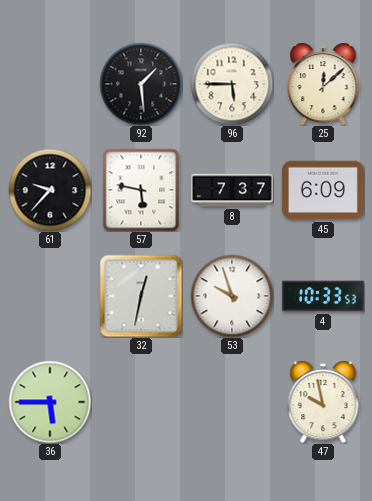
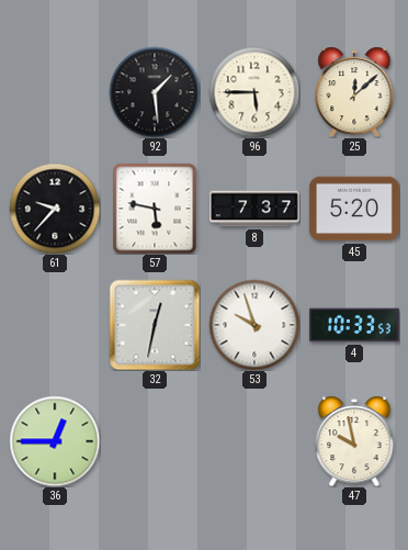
45: 6:09 -> 5:20 (354, 209)
36: 5:45 -> 12:45 (55, 441)
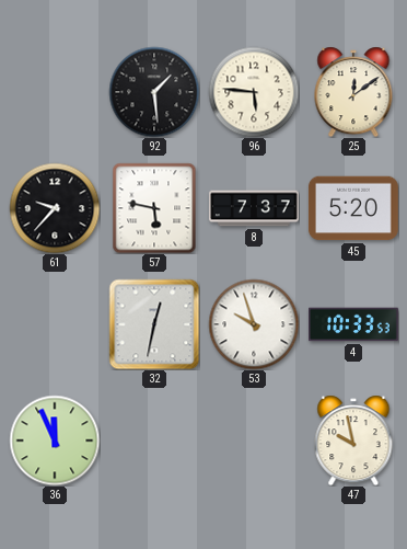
96: 5:45 -> 5:46 (254, 92)
25: 12:08 -> 12:09 (353, 92)
36: 12:45 -> 11:56 (55, 441)
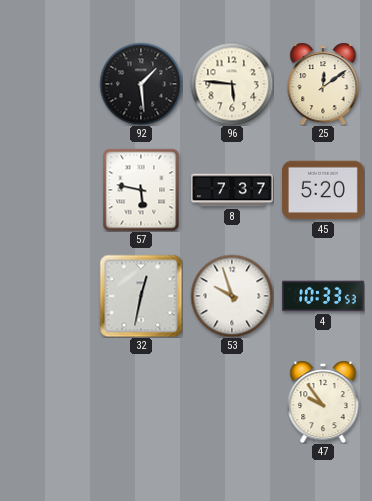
61: 9:37 -> none (55, 208)
36: 11:56 -> none (55, 441)
47: 9:58 -> 9:54 (323, 402)
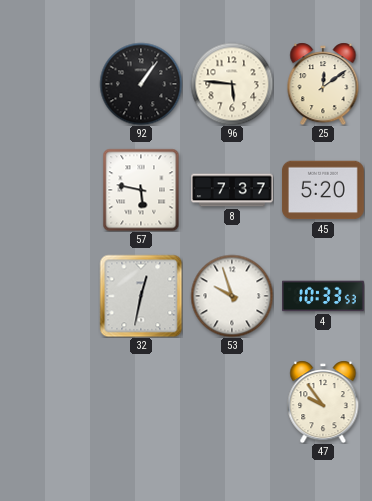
92: 1:29 -> 1:06 (141, 84)
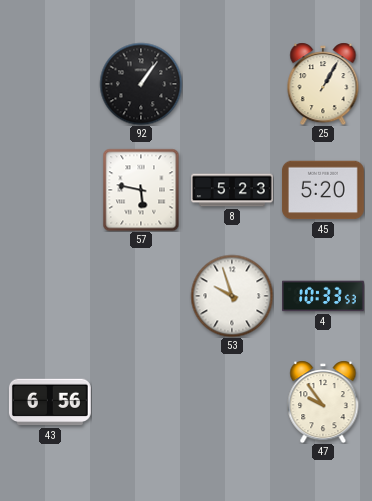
96: 5:46 -> none (232, 84)
25: 12:09 -> 1:05 (323, 84)
8: 7:37 -> 5:23 (233, 190)
32: 12:32 -> none (141, 296)
43: none -> 6:56 (50, 402)
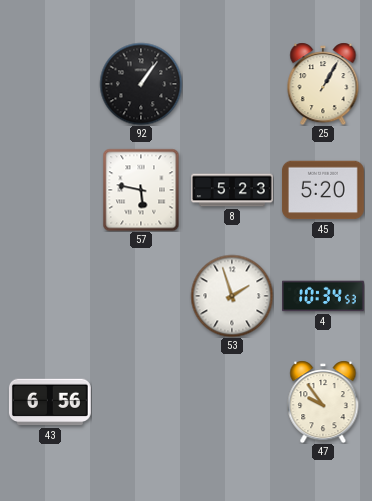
53: 9:57 -> 1:57 (232, 296)
4: 10:33 -> 10:34 (324, 296)
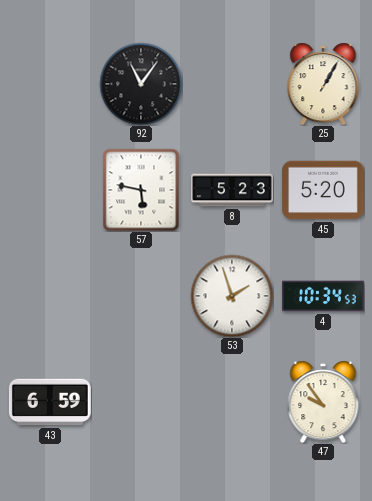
92: 1:06 -> 11:06 (141, 84)
43: 6:56 -> 6:59 (50, 402)
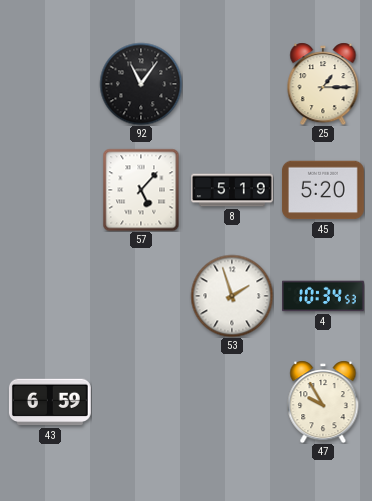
25: 1:05 -> 1:15 (323, 84)
57: 5:47 -> 5:07 (141, 190)
8: 5:23 -> 5:19 (233, 190)
47: 9:54 -> 9:55 (323, 402)
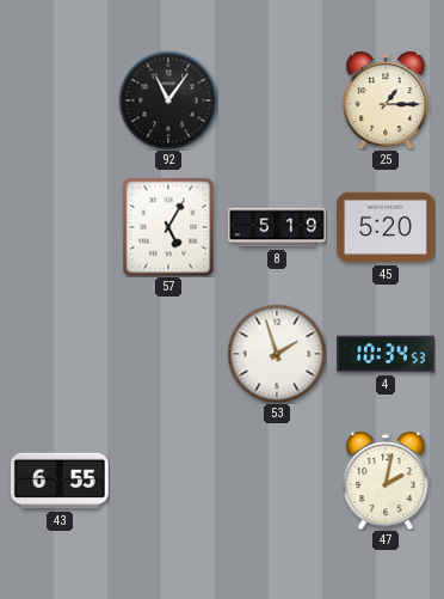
57: 5:07 -> 5:05 (168, 227)
43: 6:59 -> 6:55 (60, 481)
47: 9:55 -> 2:02 (386, 481)
